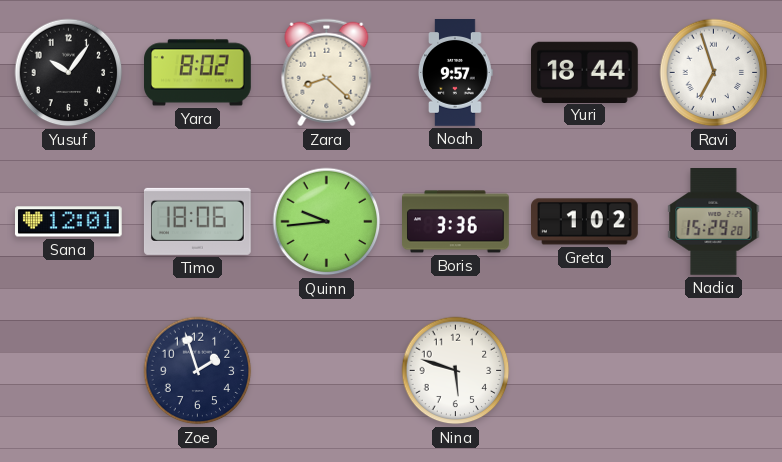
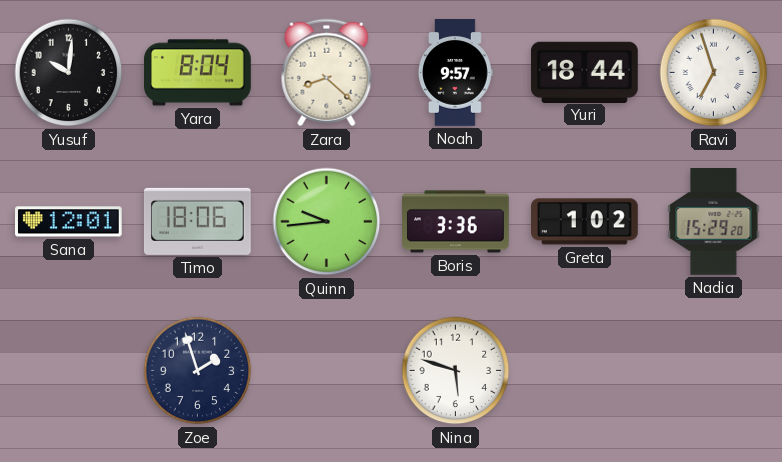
Yusuf: 10:06 -> 10:01 (69, 73)
Yara: 8:02 -> 8:04 (198, 73)
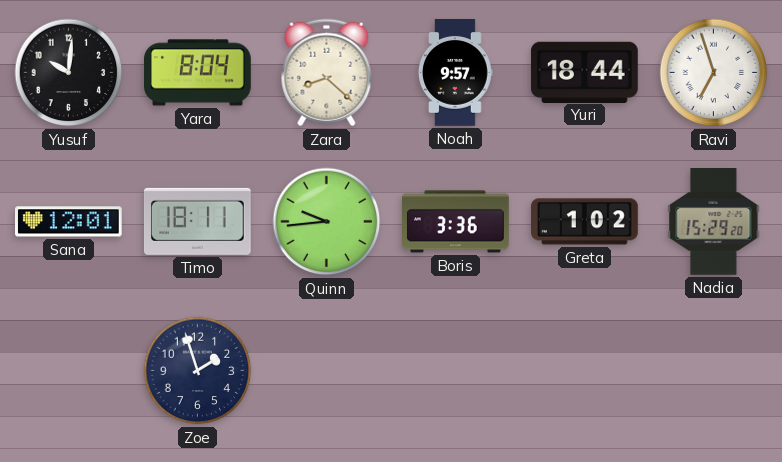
Timo: 18:06 -> 18:11 (197, 221)
Nina: 5:48 -> none (456, 371)
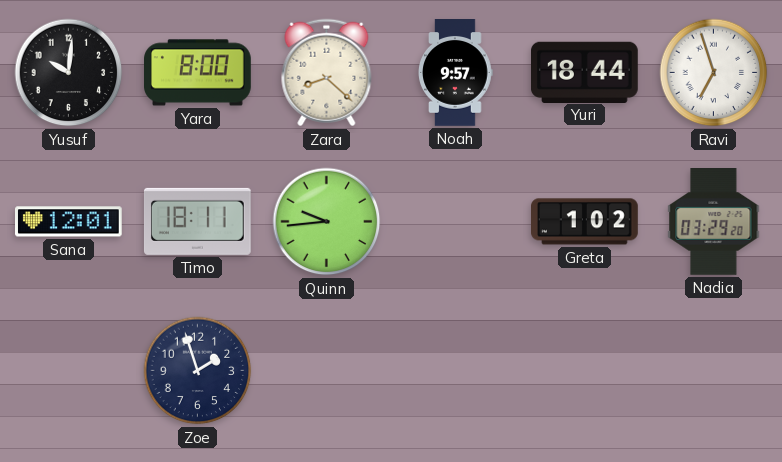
Yara: 8:04 -> 8:00 (198, 73)
Boris: 3:36 -> none (456, 222)
Nadia: 15:29 -> 03:29 (714, 222)
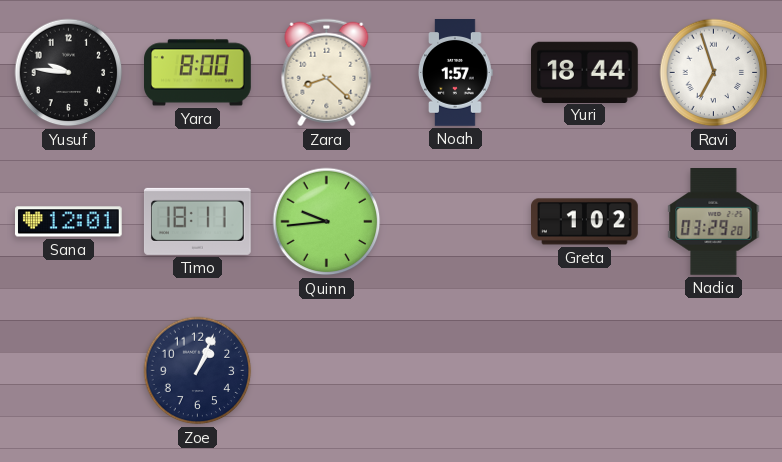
Yusuf: 10:01 -> 9:46 (69, 73)
Noah: 9:57 -> 1:57 (456, 73)
Zoe: 1:57 -> 1:04 (198, 371)
